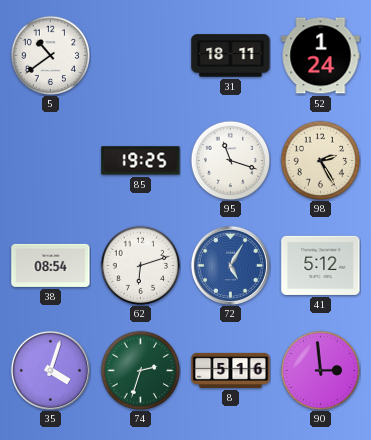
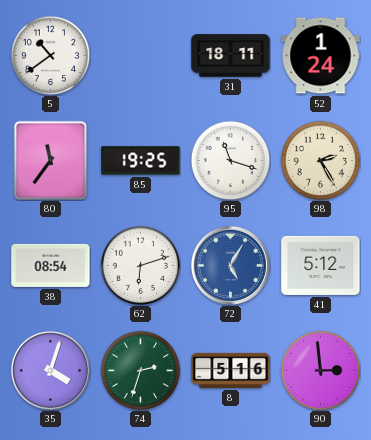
80: none -> 11:36 (51, 160)
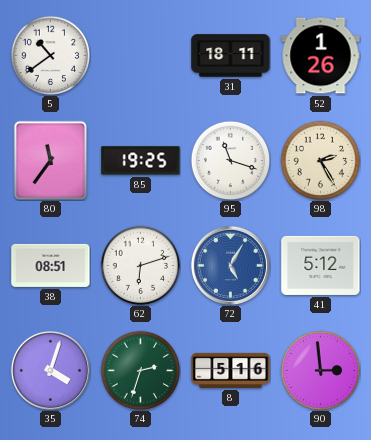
52: 1:24 -> 1:26 (321, 56)
38: 08:54 -> 08:51 (51, 265)
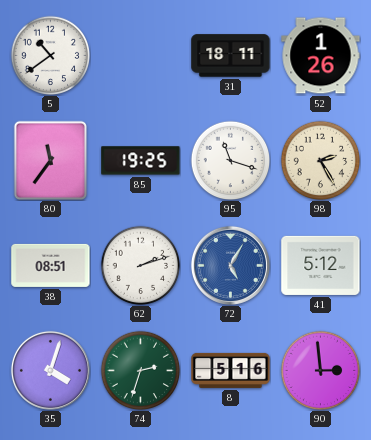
62: 6:12 -> 2:12 (140, 265)
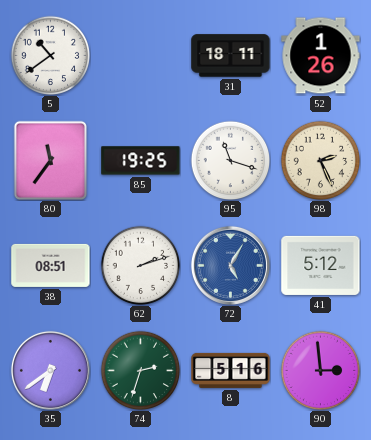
98: 2:25 -> 2:26 (320, 160)
35: 4:03 -> 6:39 (50, 370)
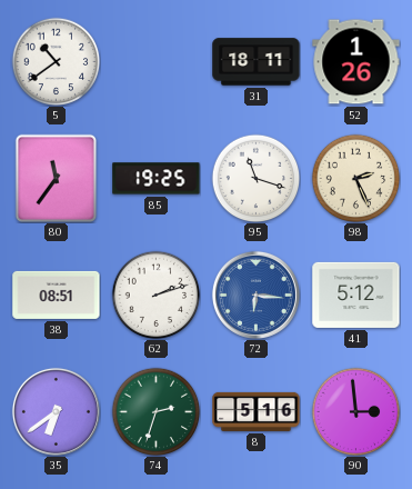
72: 5:05 -> 6:16 (255, 295)
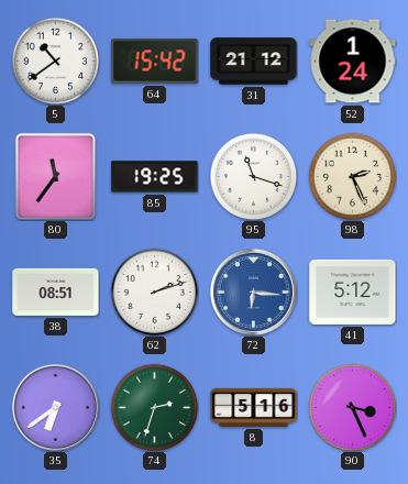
64: none -> 15:42 (155, 62)
31: 18:11 -> 21:12 (254, 62)
52: 1:26 -> 1:24 (353, 62)
90: 2:59 -> 3:26 (352, 407)
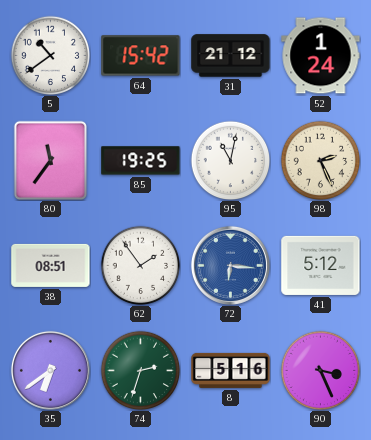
95: 11:18 -> 11:02 (230, 160)
62: 2:12 -> 1:54 (140, 265)
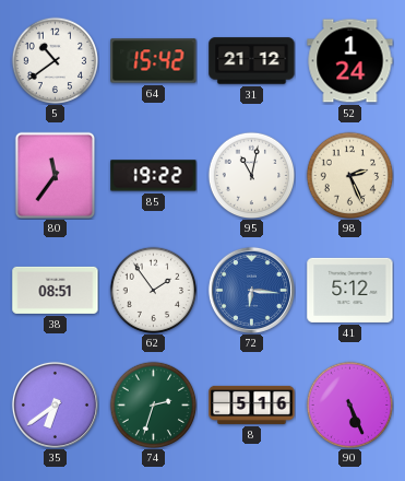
85: 19:25 -> 19:22 (154, 176)
90: 3:26 -> 5:26 (349, 404)
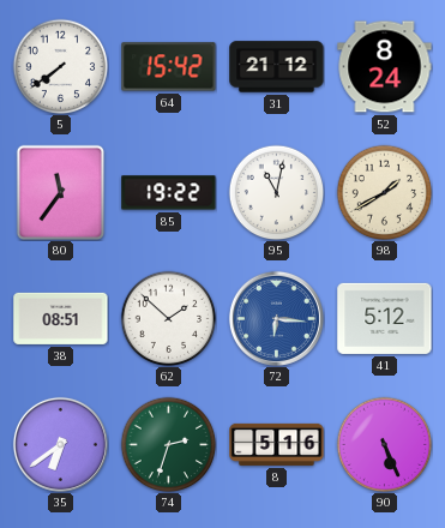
5: 10:39 -> 7:39 (60, 66)
52: 1:24 -> 8:24 (385, 67)
98: 2:26 -> 1:40 (384, 192)
62: 1:54 -> 1:52 (168, 318)
